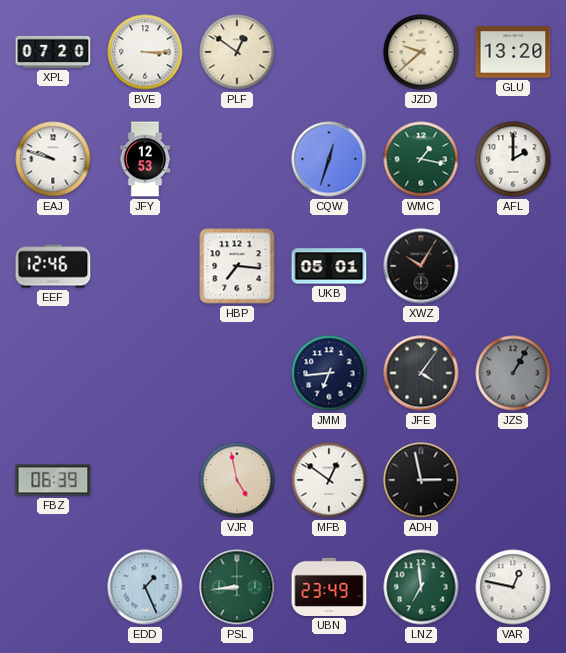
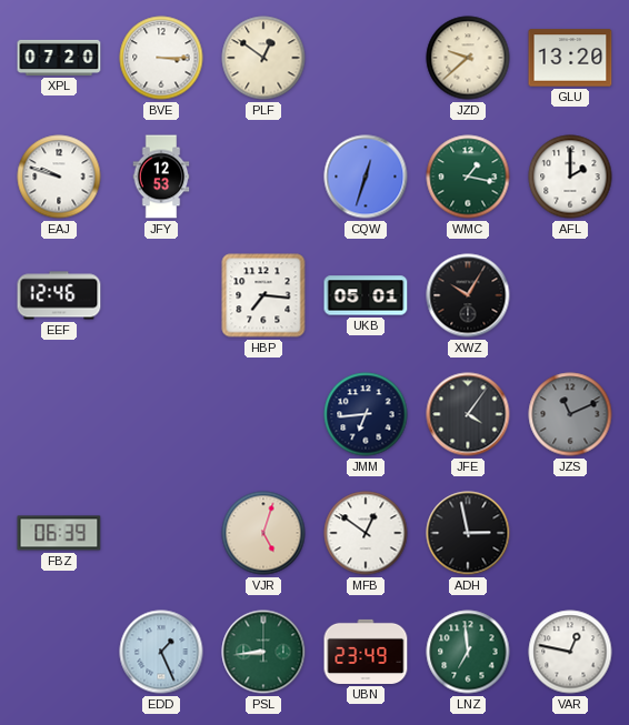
JZS: 1:05 -> 11:11 (570, 414)
VJR: 4:58 -> 5:03 (263, 533)
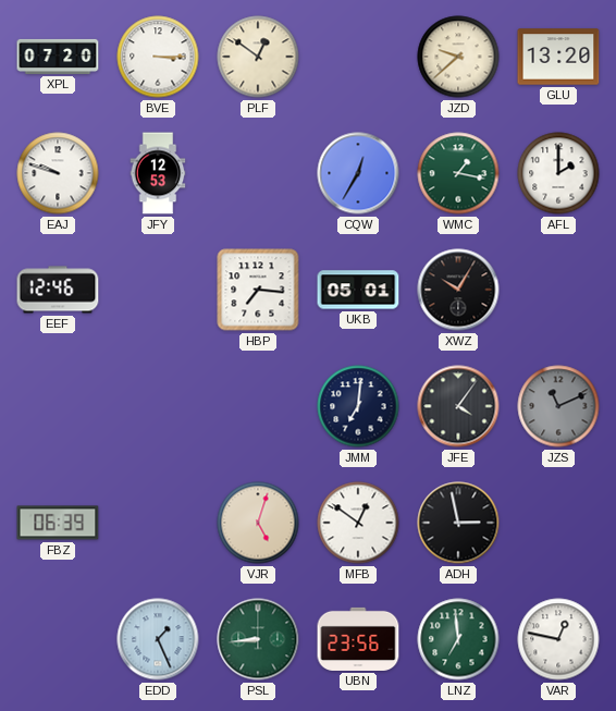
CQW: 12:33 -> 12:35 (358, 173)
JMM: 6:44 -> 7:01 (358, 406)
UBN: 23:49 -> 23:56 (358, 639)
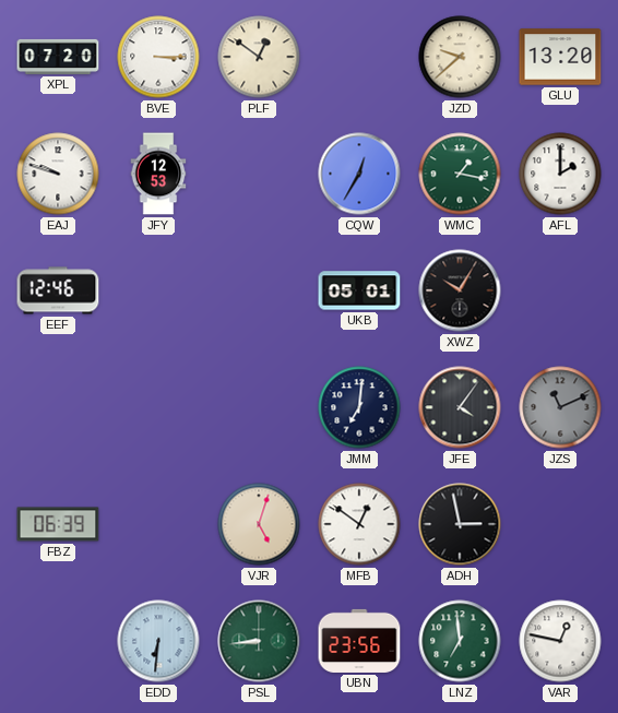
HBP: 7:16 -> none (258, 290)
EDD: 1:26 -> 6:31 (158, 641)
